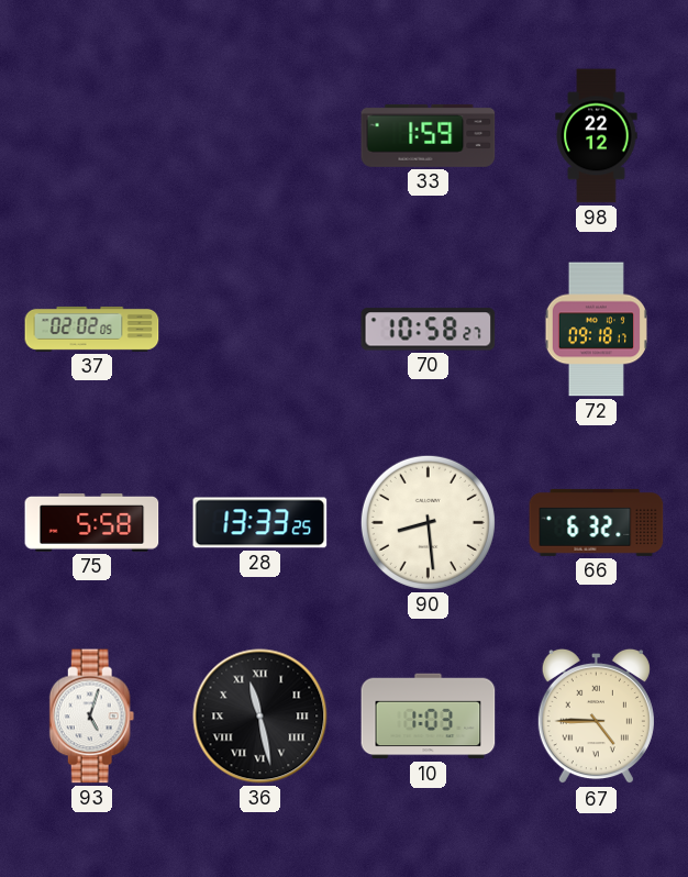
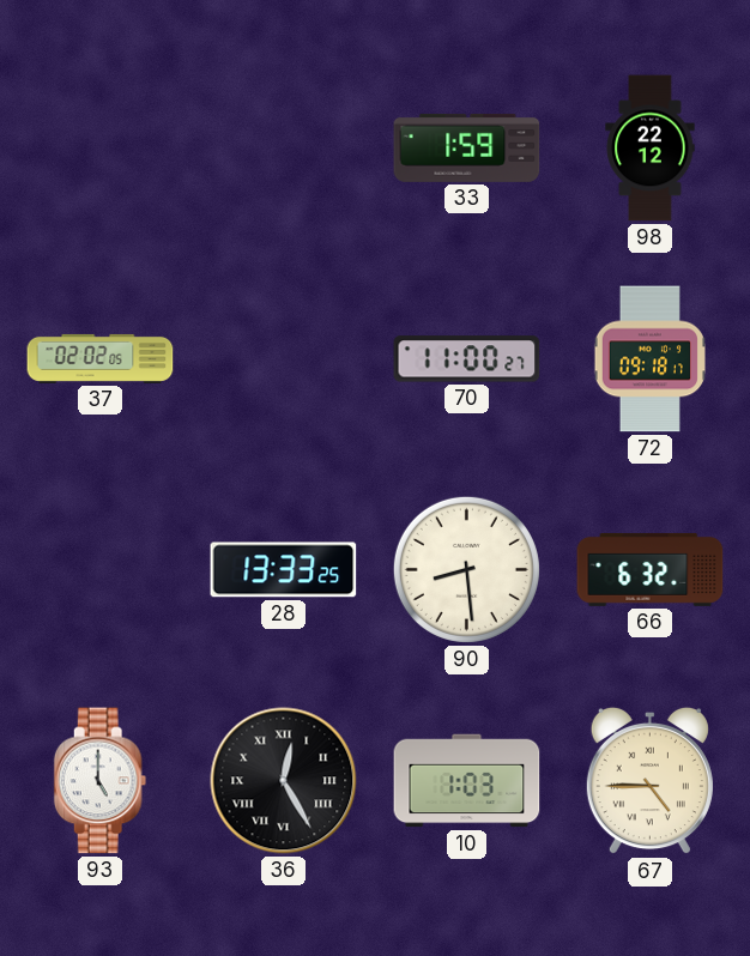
70: 10:58 -> 11:00 (467, 359)
75: 5:58 -> none (92, 522)
93: 5:03 -> 5:00 (101, 781)
36: 11:28 -> 12:25 (284, 781)
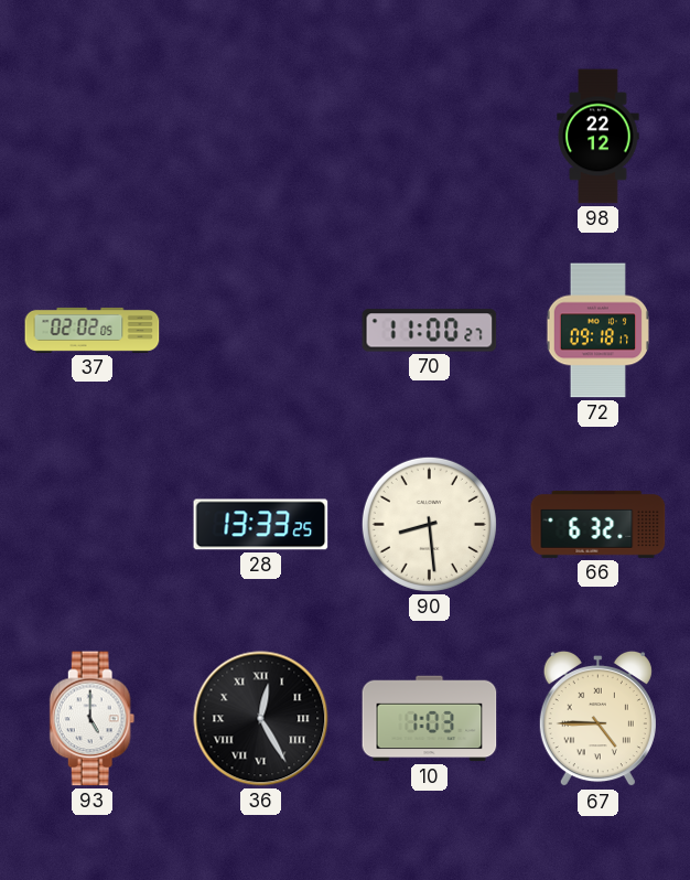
33: 1:59 -> none (467, 147)
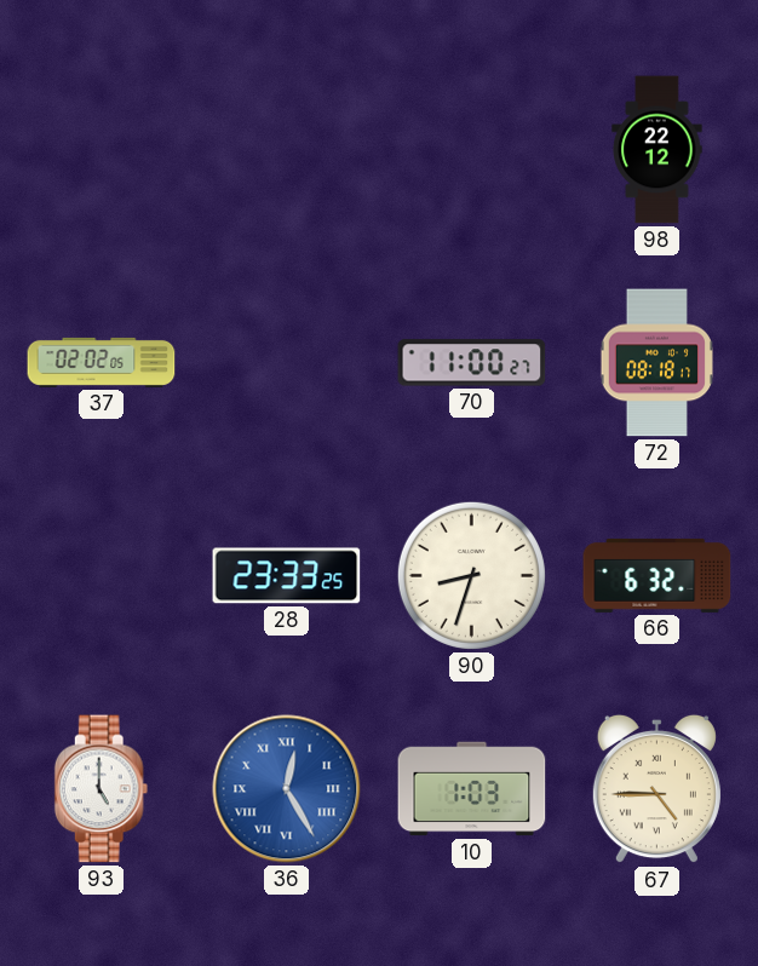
72: 09:18 -> 08:18 (656, 363)
28: 13:33 -> 23:33 (287, 576)
90: 8:29 -> 8:33 (471, 575)
36 dial: black -> blue (287, 789)
